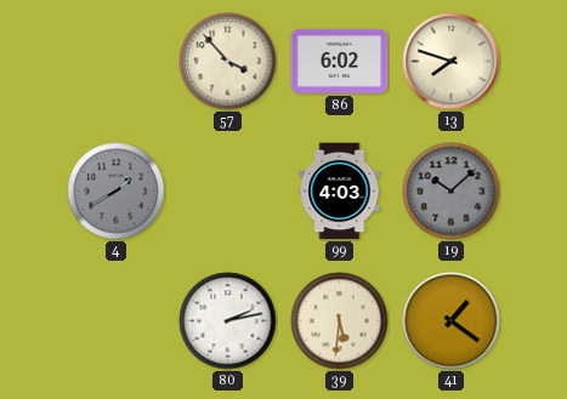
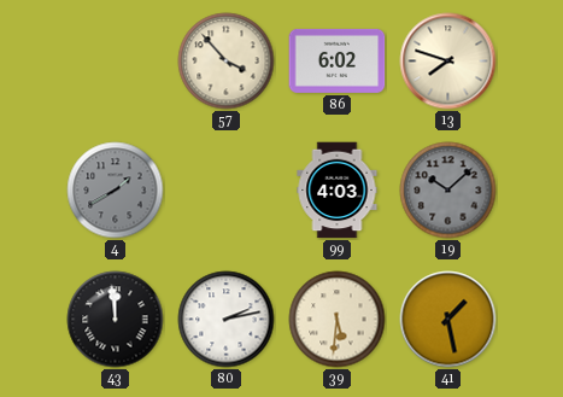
43: none -> 11:59 (116, 320)
41: 1:21 -> 1:28 (448, 320)
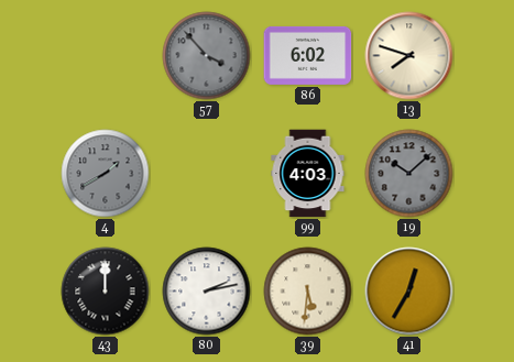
57 dial: cream -> grey (207, 56)
43: 11:59 -> 12:00 (106, 292)
41: 1:28 -> 12:35 (409, 292)
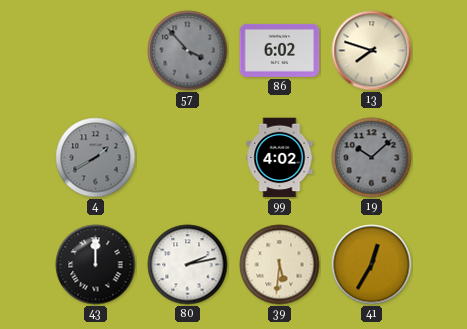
99: 4:03 -> 4:02 (280, 158)
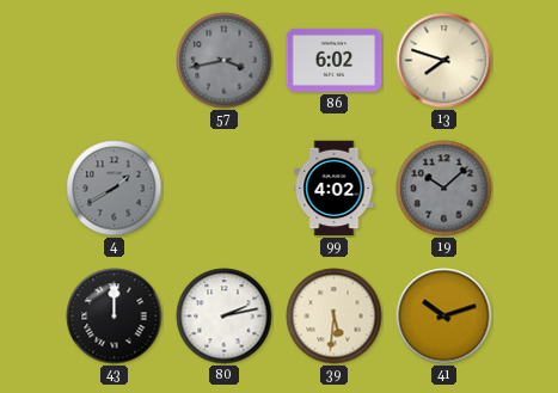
57: 3:53 -> 3:43 (225, 61)
41: 12:35 -> 10:12 (444, 317)
